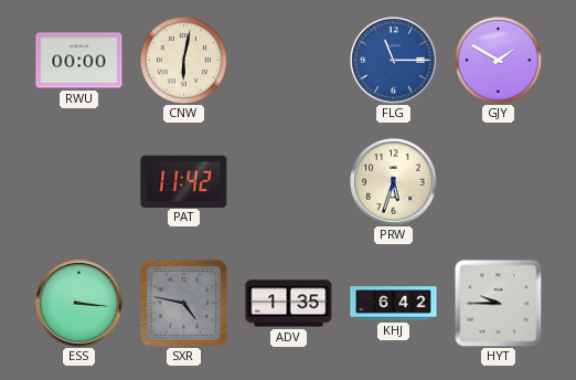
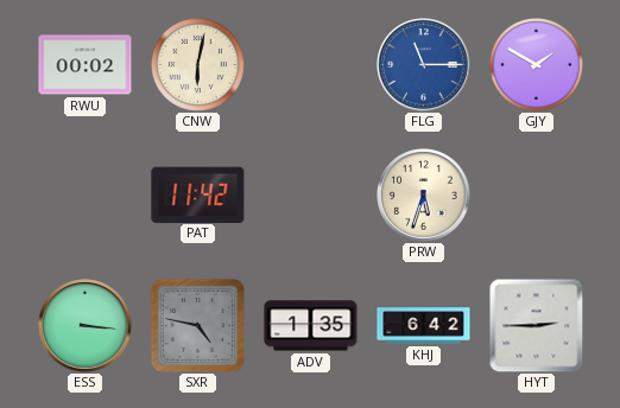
RWU: 00:00 -> 00:02 (86, 65)
HYT: 9:45 -> 2:45 (536, 325)
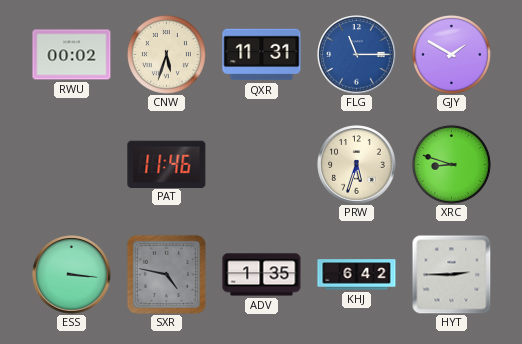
CNW: 6:02 -> 5:33 (166, 54)
QXR: none -> 11:31 (262, 55)
PAT: 11:42 -> 11:46 (167, 164)
XRC: none -> 8:48 (451, 164)
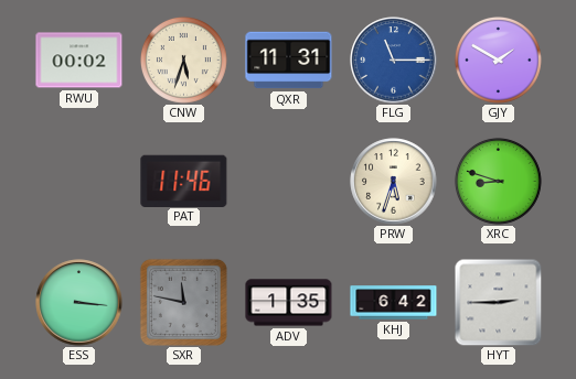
SXR: 4:47 -> 11:47 (183, 302)
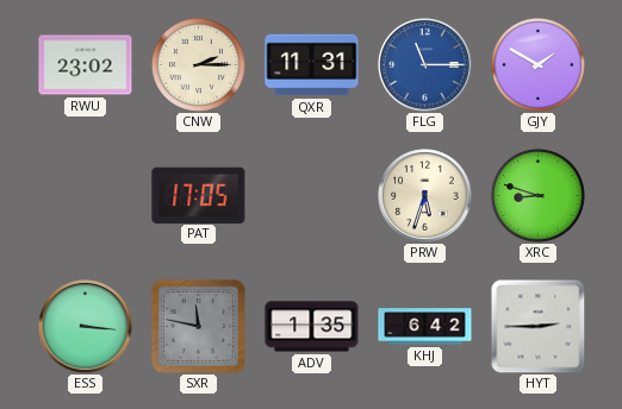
RWU: 00:02 -> 23:02 (86, 65)
CNW: 5:33 -> 2:15 (198, 64)
PAT: 11:46 -> 17:05 (199, 195)
